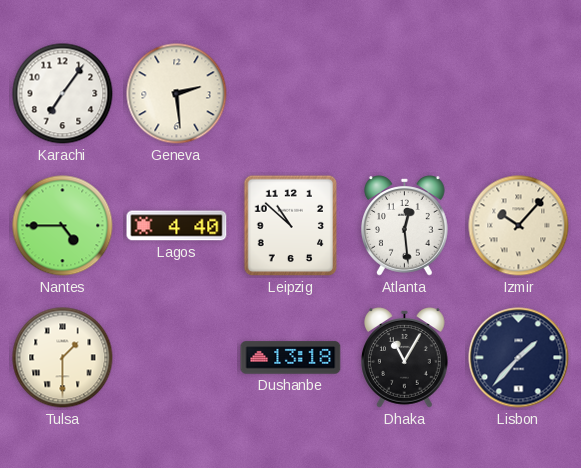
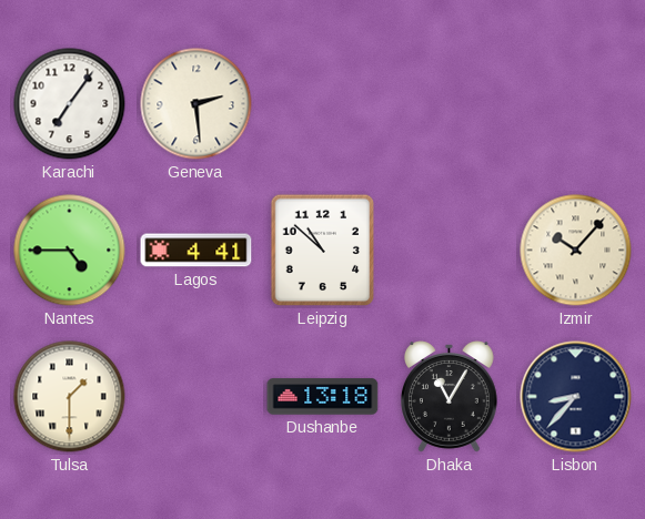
Lagos: 4:40 -> 4:41 (196, 251)
Atlanta: 12:29 -> none (405, 226)
Lisbon: 1:37 -> 8:37 (576, 397)
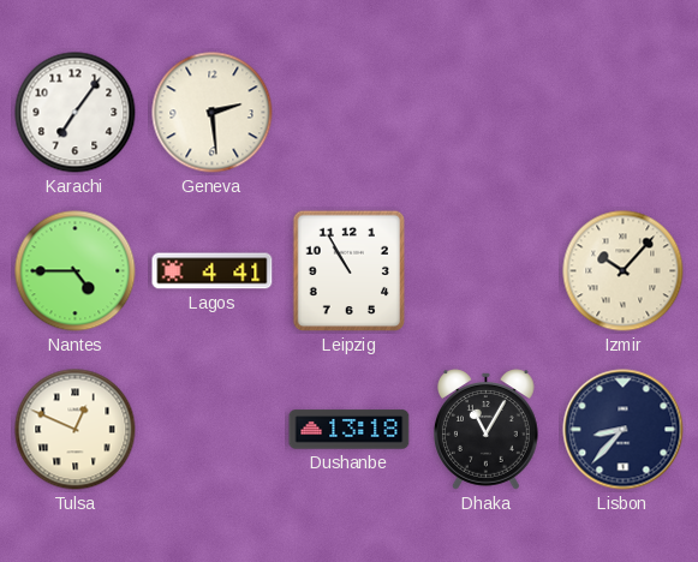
Leipzig: 10:52 -> 10:55 (350, 271)
Tulsa: 1:30 -> 12:49 (76, 430)
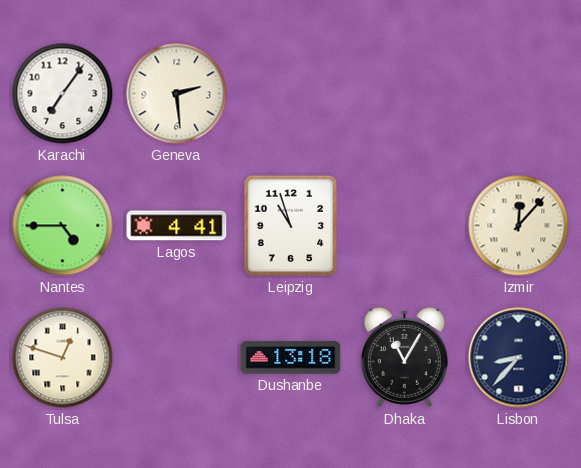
Leipzig: 10:55 -> 10:57 (291, 226)
Izmir: 10:07 -> 12:07 (519, 226)
Tulsa: 12:49 -> 12:48 (63, 358)
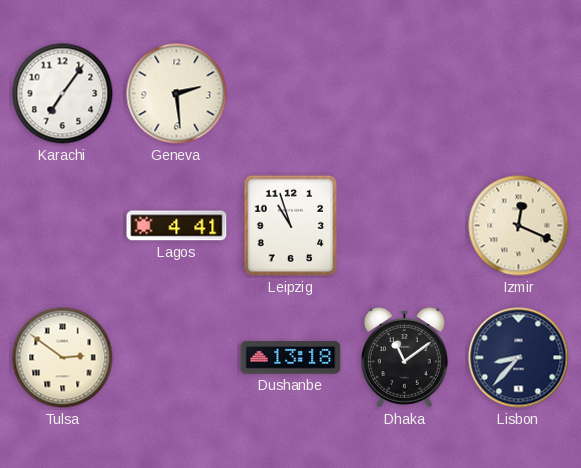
Nantes: 4:45 -> none (63, 226)
Izmir: 12:07 -> 12:19 (519, 226)
Tulsa: 12:48 -> 2:51 (63, 358)
Dhaka: 11:05 -> 11:09 (405, 358)
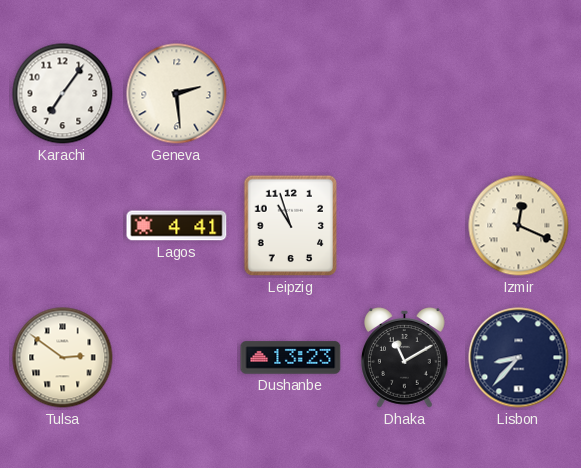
Dushanbe: 13:18 -> 13:23 (291, 358)
Dhaka: 11:09 -> 11:10 (405, 358)
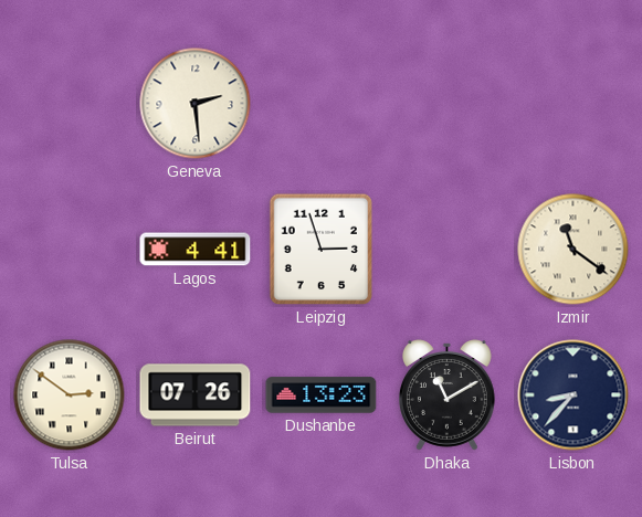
Karachi: 7:06 -> none (63, 94)
Leipzig: 10:57 -> 2:57 (322, 250)
Izmir: 12:19 -> 11:21 (573, 250)
Beirut: none -> 07:26 (196, 395)
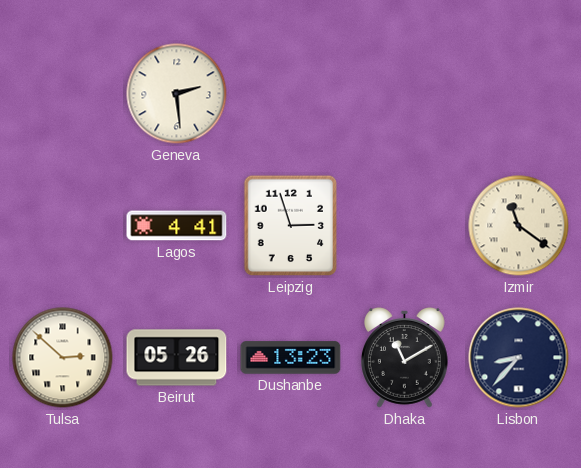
Tulsa: 2:51 -> 2:52 (63, 358)
Beirut: 07:26 -> 05:26 (177, 358)
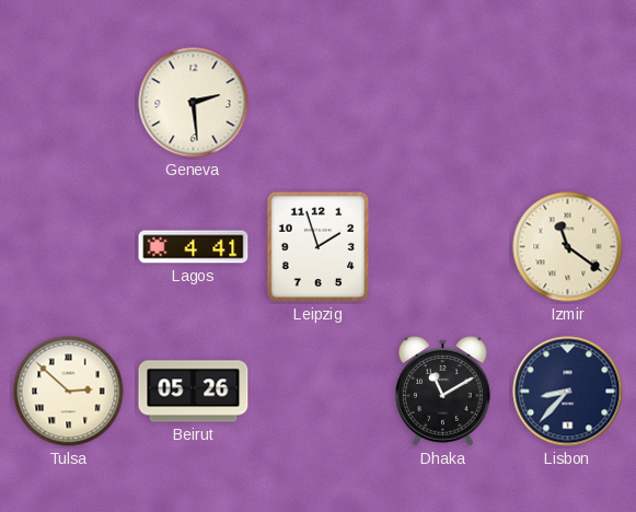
Leipzig: 2:57 -> 1:57 (319, 247)
Dushanbe: 13:23 -> none (291, 358)
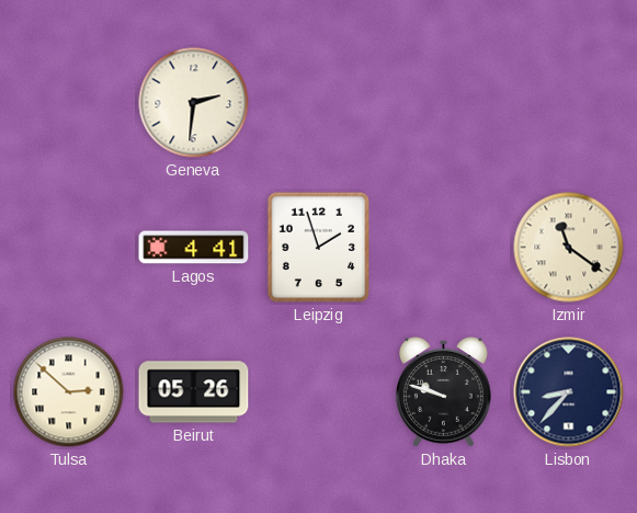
Geneva: 2:29 -> 2:31 (194, 103)
Dhaka: 11:10 -> 9:48 (444, 392)
